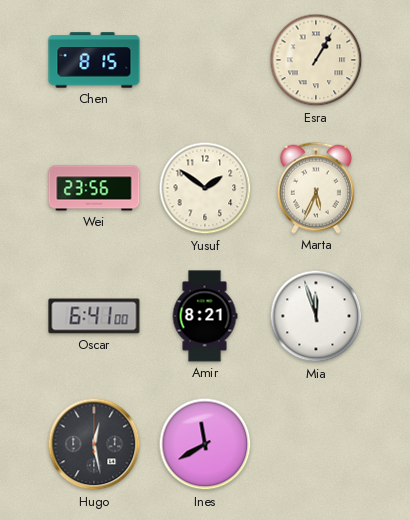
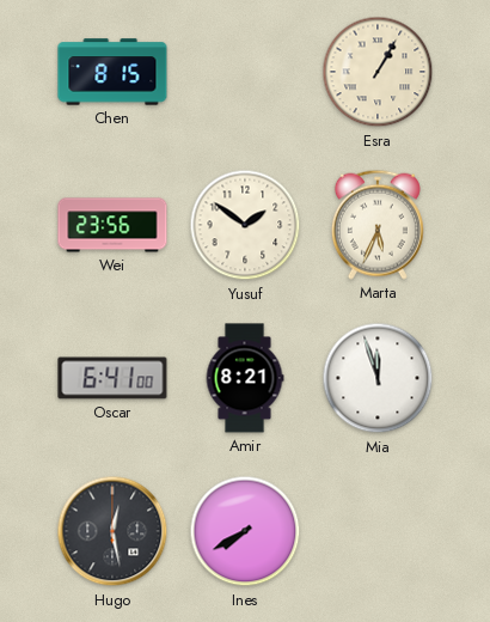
Ines: 11:40 -> 7:40 (245, 531)
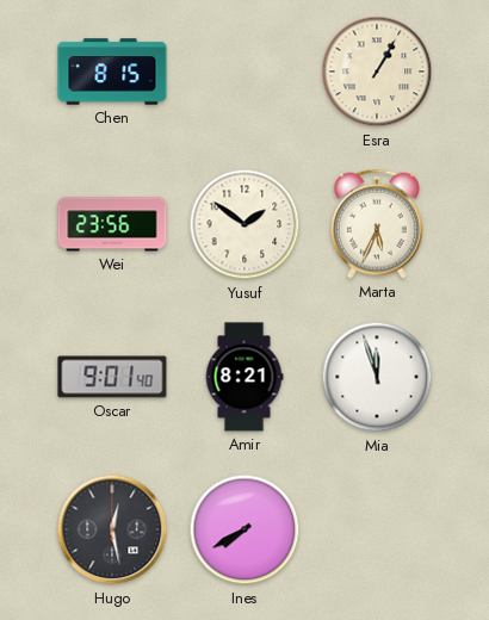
Oscar: 6:41 -> 9:01 (112, 377)
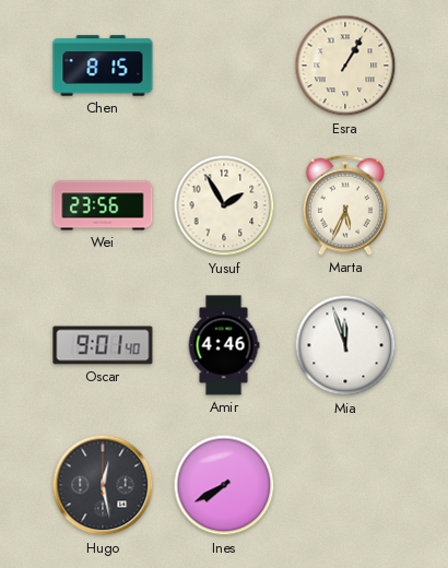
Yusuf: 1:51 -> 1:55 (224, 205)
Amir: 8:21 -> 4:46 (224, 345)
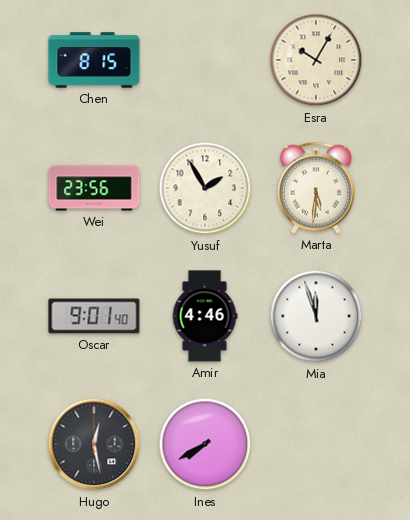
Esra: 1:05 -> 10:05 (316, 60)
Marta: 5:34 -> 5:31 (316, 188)
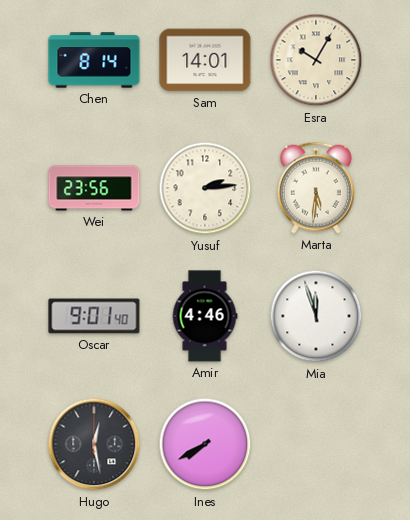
Chen: 8:15 -> 8:14 (94, 60)
Sam: none -> 14:01 (205, 60)
Yusuf: 1:55 -> 2:14 (205, 188)
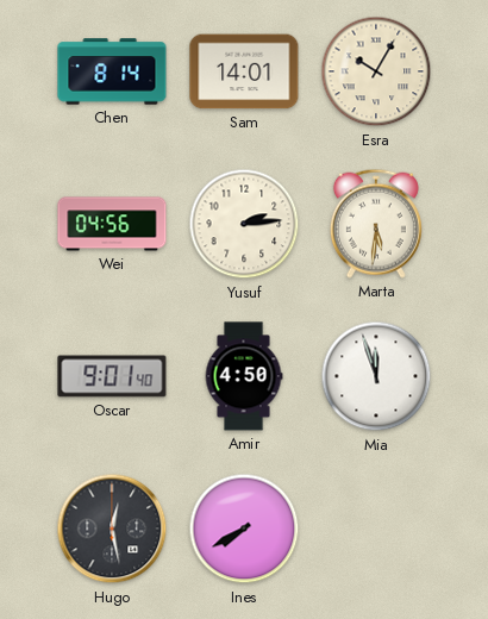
Wei: 23:56 -> 04:56 (112, 224)
Amir: 4:46 -> 4:50 (244, 376)
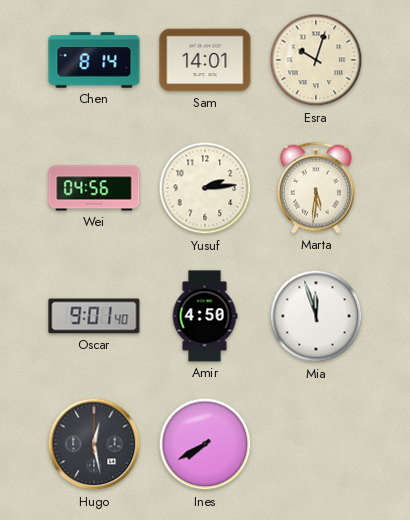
Esra: 10:05 -> 10:03 (316, 60)
